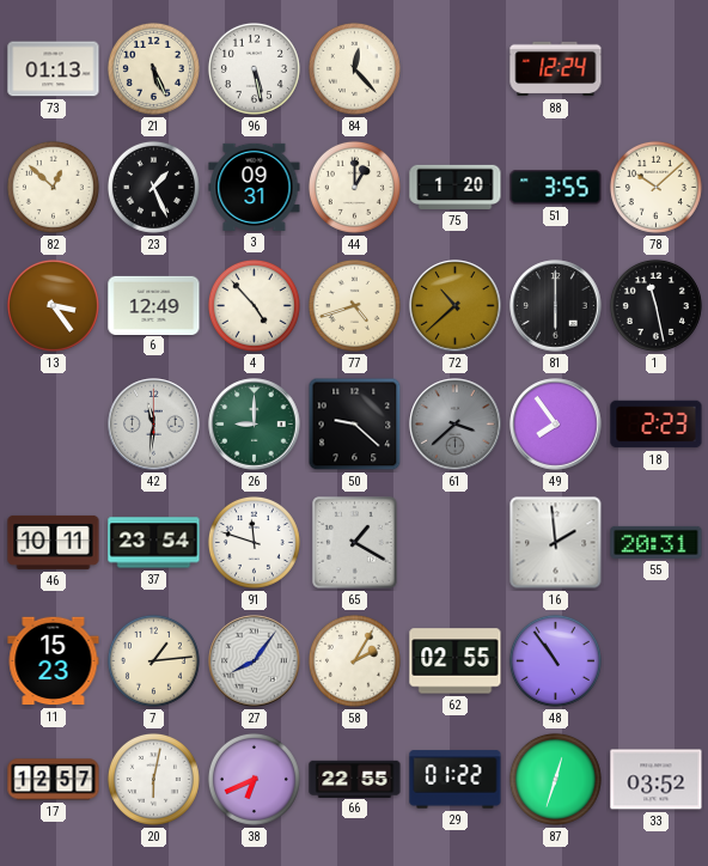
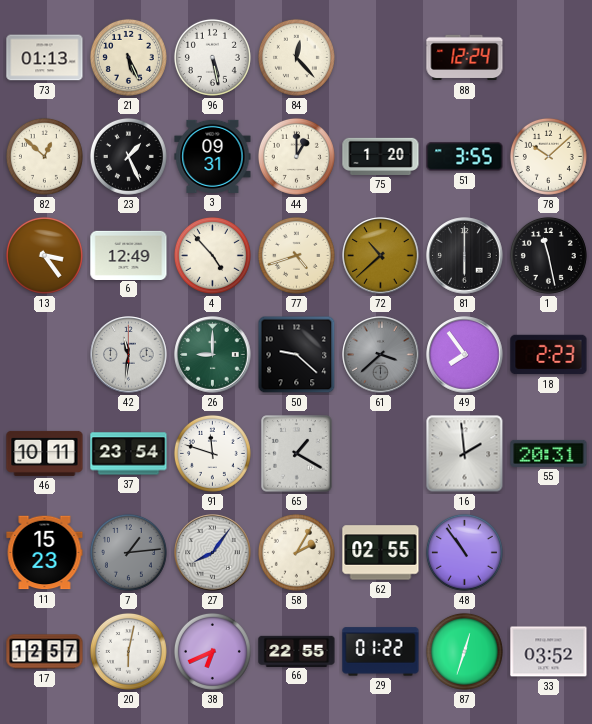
7 dial: cream -> grey (128, 552)
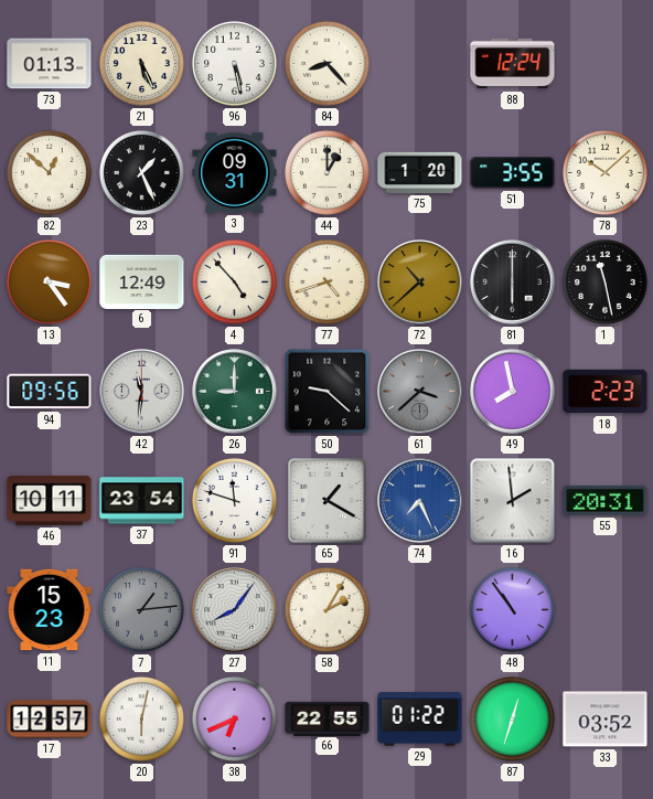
84: 12:23 -> 8:23 (326, 63)
94: none -> 09:56 (50, 392)
49: 7:54 -> 7:58 (513, 392)
74: none -> 7:26 (420, 501)
62: 02:55 -> none (381, 553)
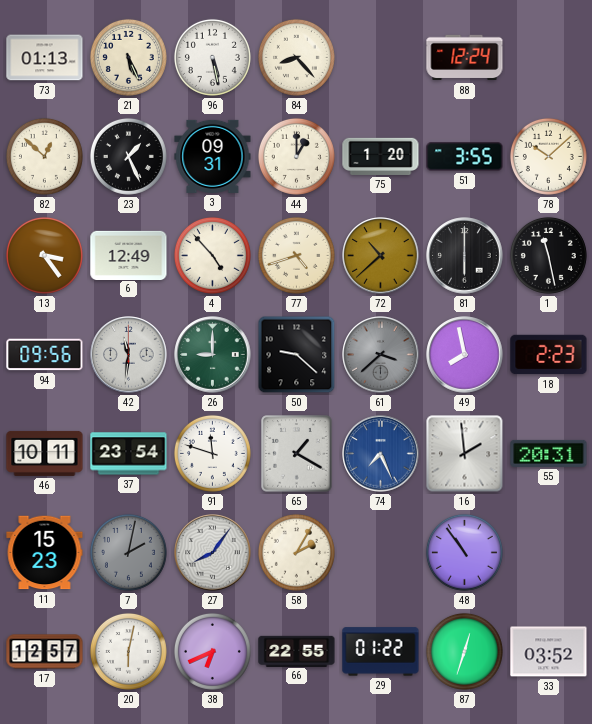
7: 1:14 -> 2:02 (128, 552)
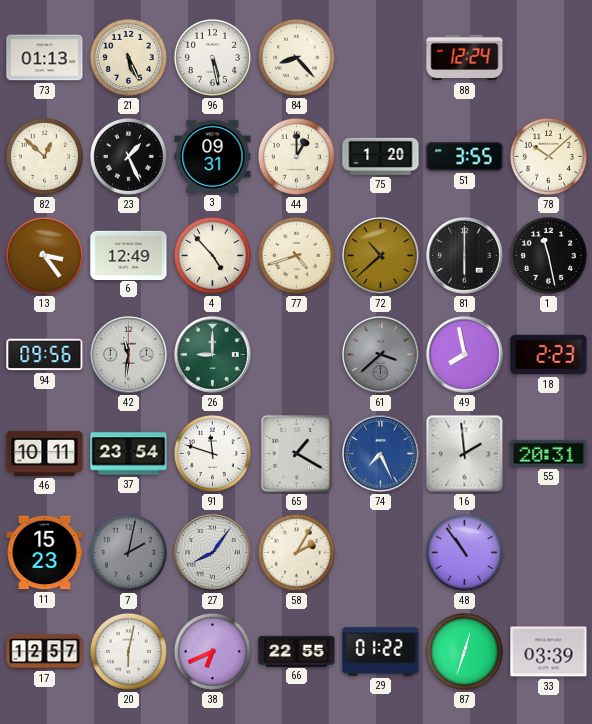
50: 9:22 -> none (297, 355)
33: 03:52 -> 03:39 (549, 652)
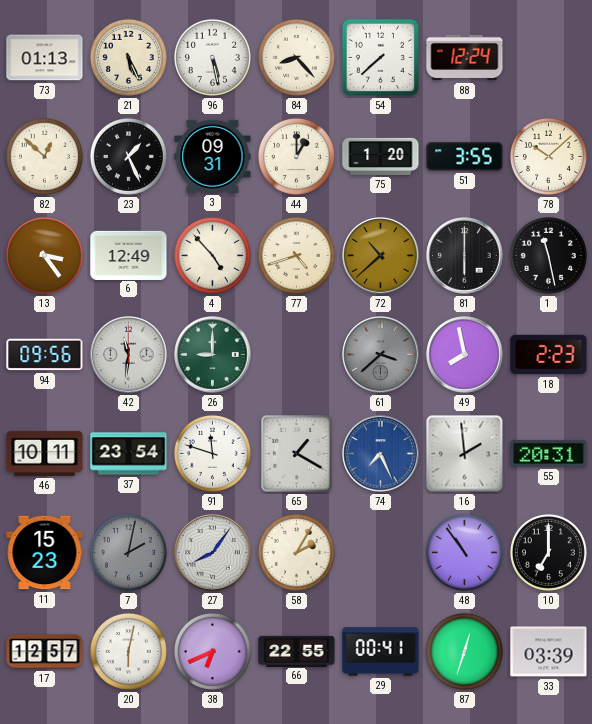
54: none -> 7:38 (380, 57)
10: none -> 7:00 (548, 552)
29: 01:22 -> 00:41 (381, 652)
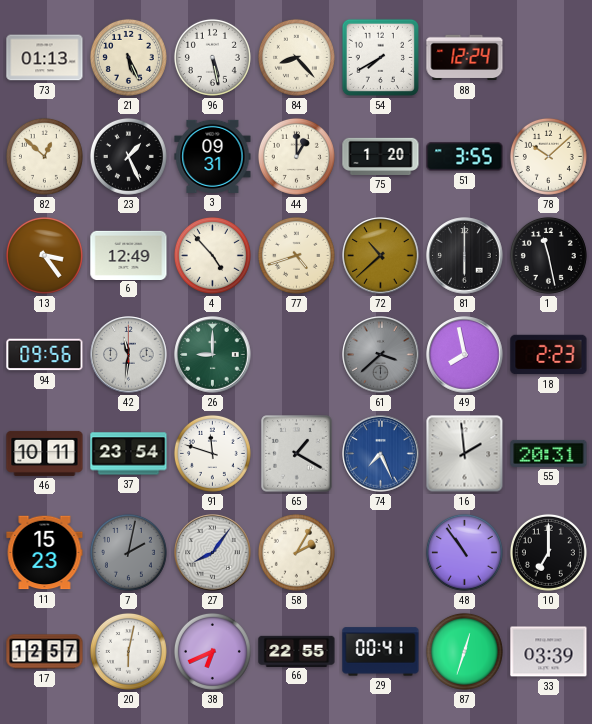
54: 7:38 -> 7:40 (380, 57)
